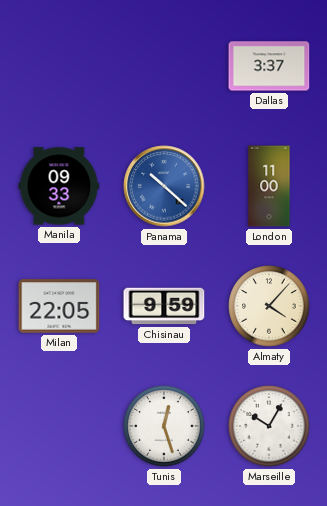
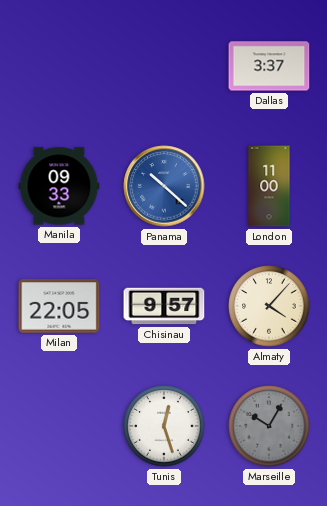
Chisinau: 9:59 -> 9:57 (164, 306)
Marseille dial: white -> grey (269, 426)
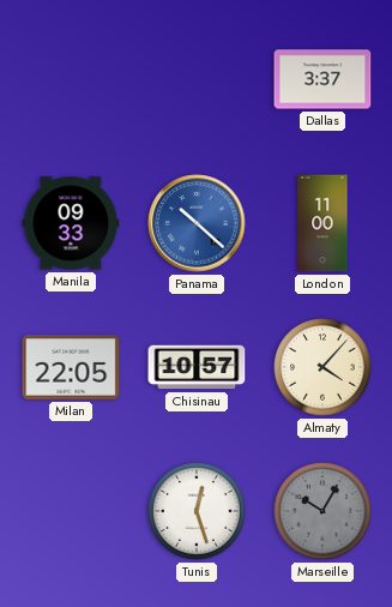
Chisinau: 9:57 -> 10:57 (197, 367)
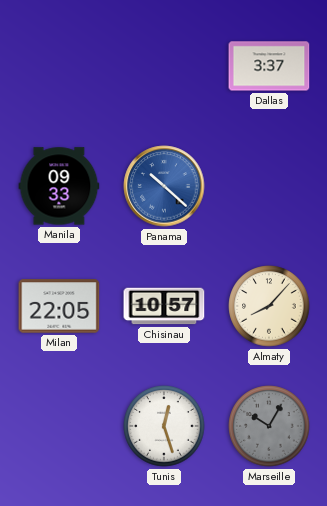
London: 11:00 -> none (322, 223)
Almaty: 4:07 -> 8:07 (269, 306)
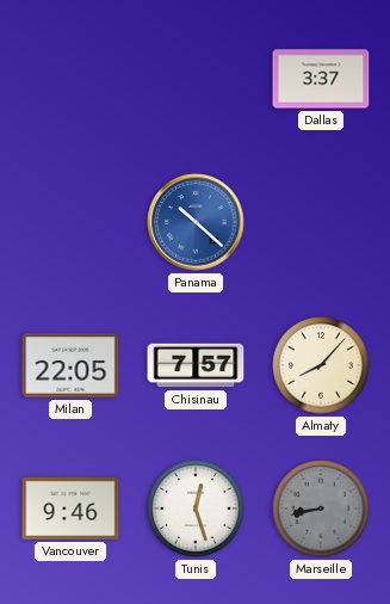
Manila: 09:33 -> none (59, 186)
Chisinau: 10:57 -> 7:57 (196, 365)
Vancouver: none -> 9:46 (70, 509)
Marseille: 10:05 -> 8:43 (321, 509)
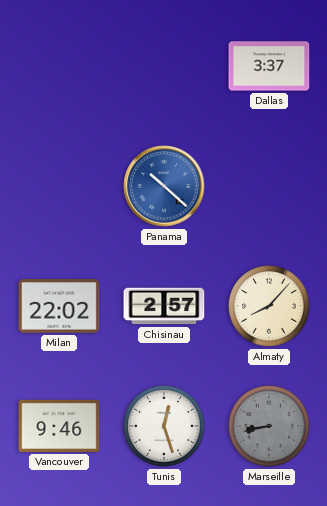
Milan: 22:05 -> 22:02 (59, 306)
Chisinau: 7:57 -> 2:57 (164, 306)
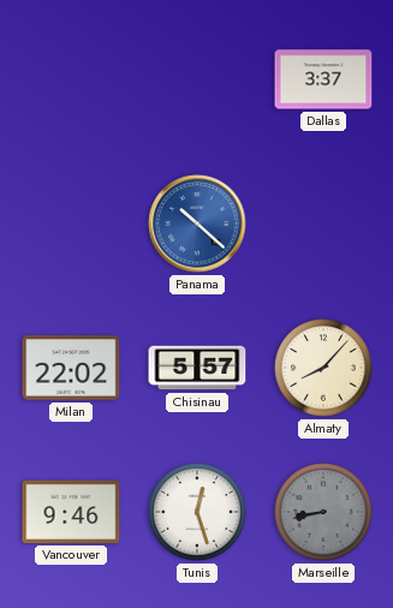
Chisinau: 2:57 -> 5:57 (197, 368)
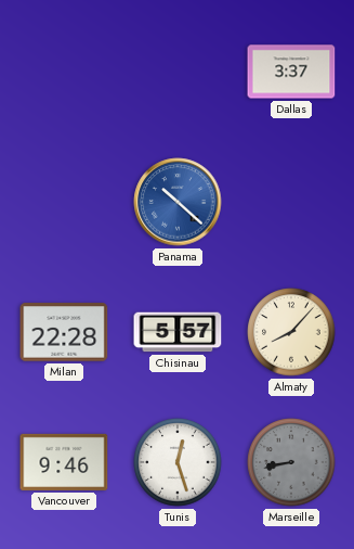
Milan: 22:02 -> 22:28 (64, 332)
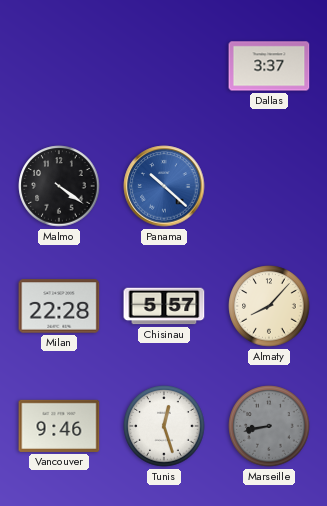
Malmo: none -> 4:21 (59, 186)
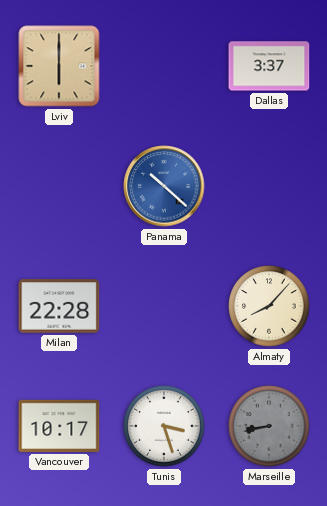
Lviv: none -> 6:00 (59, 66)
Malmo: 4:21 -> none (59, 186)
Chisinau: 5:57 -> none (164, 306)
Vancouver: 9:46 -> 10:17 (59, 426)
Tunis: 12:27 -> 3:27 (164, 426)
